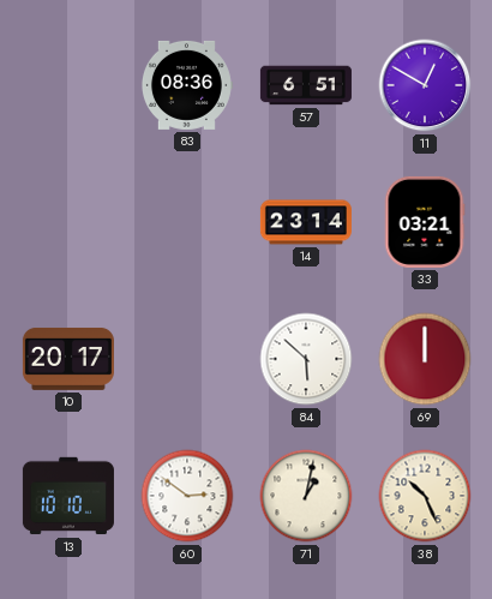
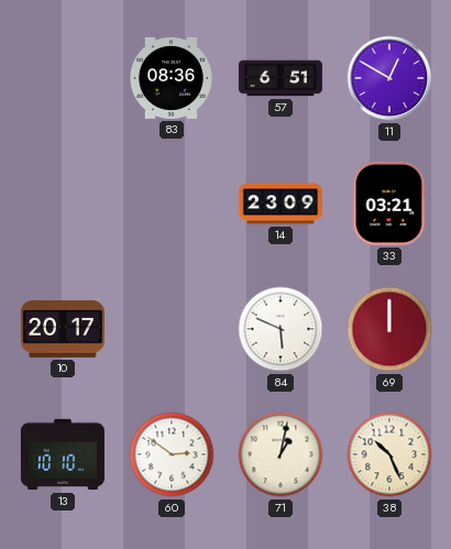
14: 23:14 -> 23:09 (280, 204)
84: 5:52 -> 5:49 (280, 329)
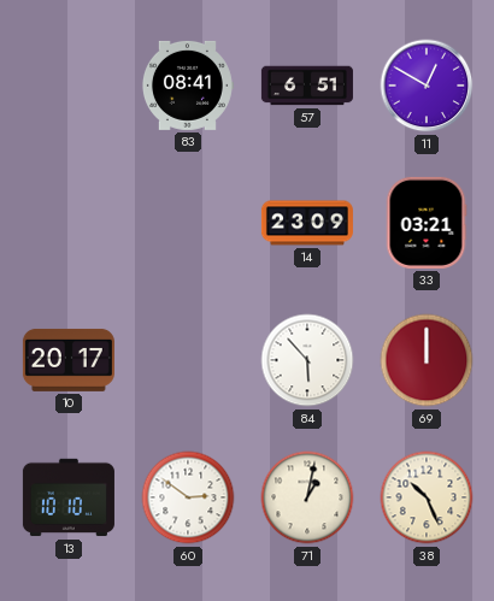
83: 08:36 -> 08:41 (187, 86)
84: 5:49 -> 5:53 (307, 360)
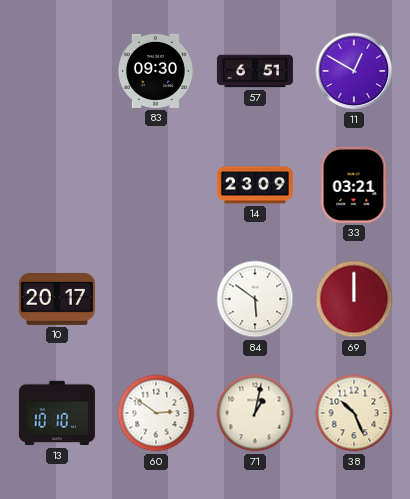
83: 08:41 -> 09:30 (155, 71)
84: 5:53 -> 5:51 (255, 299)
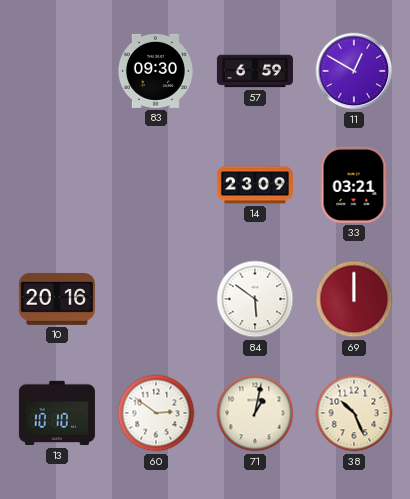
57: 6:51 -> 6:59 (255, 71)
10: 20:17 -> 20:16 (57, 299)
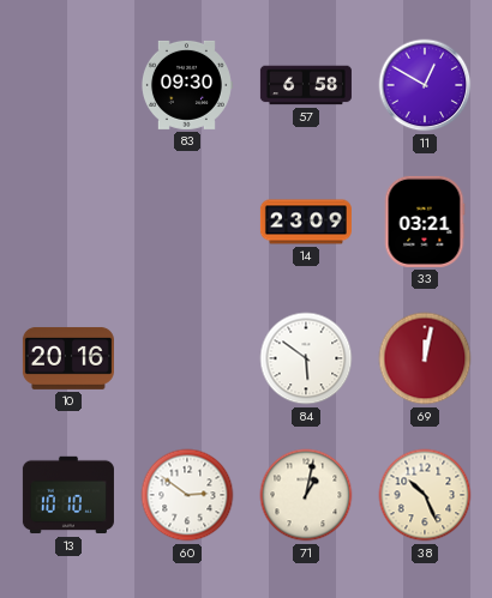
57: 6:59 -> 6:58 (306, 85)
69: 12:00 -> 12:02 (425, 358)
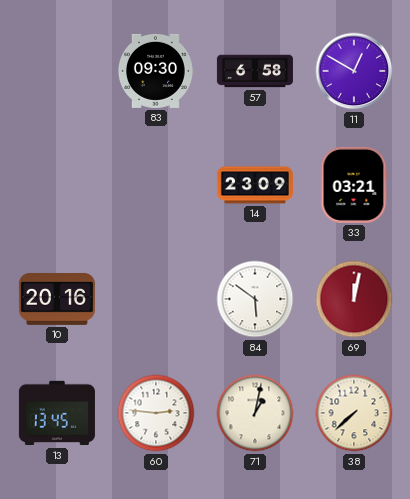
13: 10:10 -> 13:45 (57, 413)
60: 2:51 -> 2:46 (156, 413)
38: 10:26 -> 7:38 (354, 413)
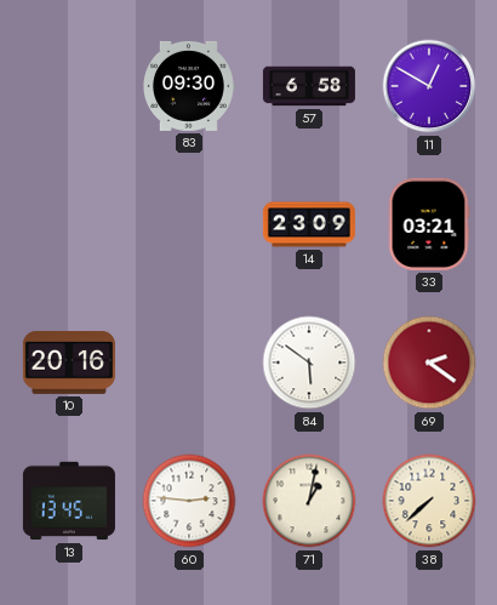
69: 12:02 -> 2:21 (429, 363)
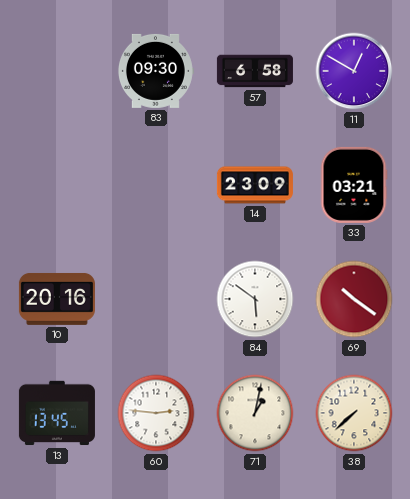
69: 2:21 -> 10:21 (354, 299)
